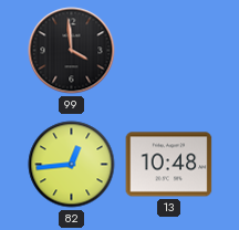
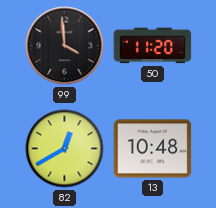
50: none -> 11:20 (153, 46)
82: 12:44 -> 12:40 (65, 149)
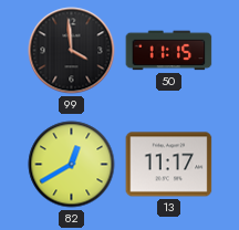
50: 11:20 -> 11:15 (169, 51)
13: 10:48 -> 11:17 (169, 165)
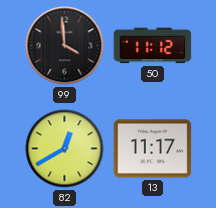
50: 11:15 -> 11:12 (153, 46)
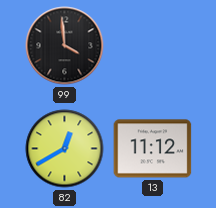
50: 11:12 -> none (153, 46)
13: 11:17 -> 11:12 (153, 149)
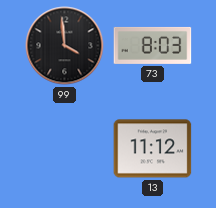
73: none -> 8:03 (153, 45)
82: 12:40 -> none (65, 149)
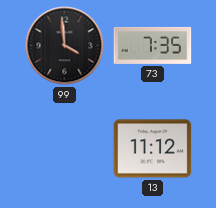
73: 8:03 -> 7:35 (153, 45)
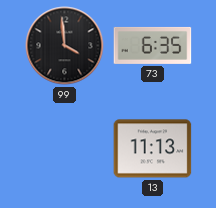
73: 7:35 -> 6:35 (153, 45)
13: 11:12 -> 11:13 (153, 149)
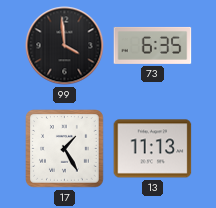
17: none -> 1:25 (65, 149)
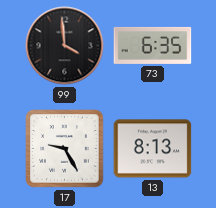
17: 1:25 -> 9:25 (65, 149)
13: 11:13 -> 8:13 (153, 149)
